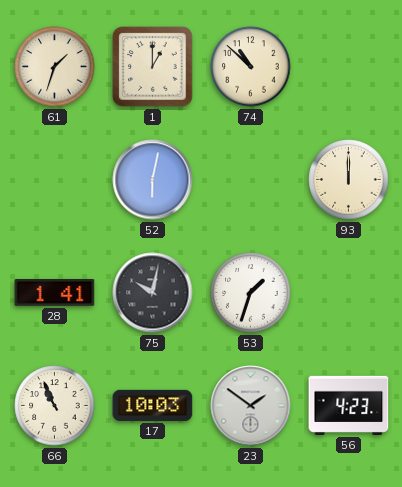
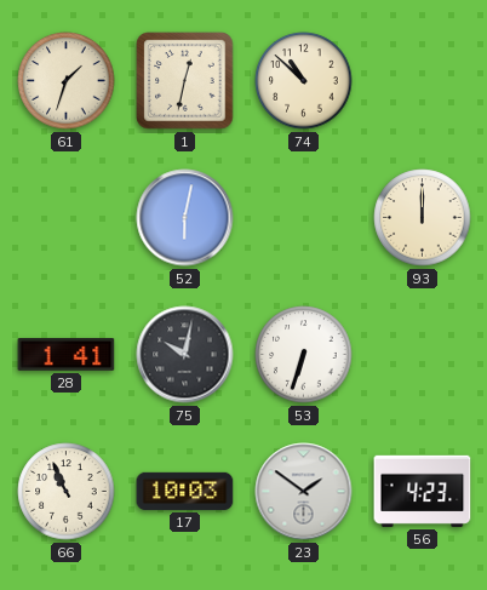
1: 1:00 -> 12:32 (185, 81)
53: 1:33 -> 6:33 (304, 355)
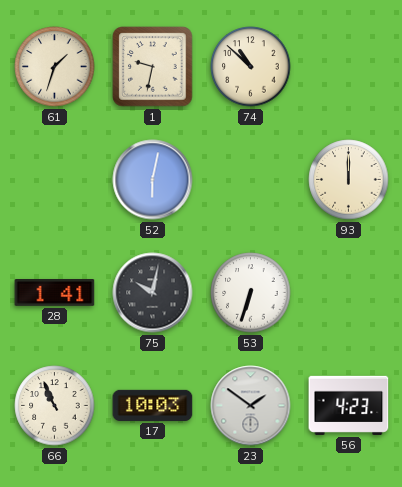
1: 12:32 -> 9:32 (153, 67)
